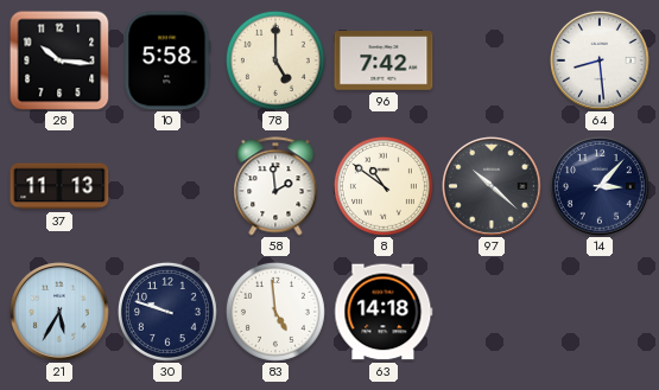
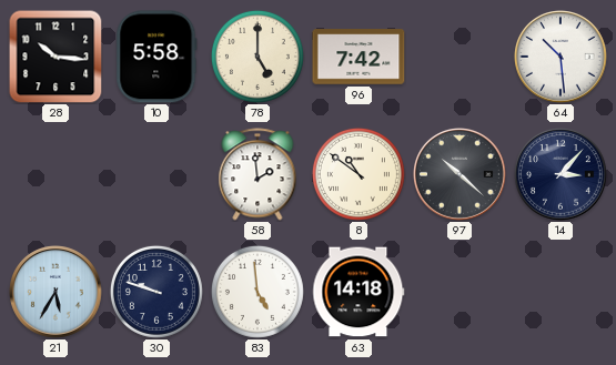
64: 8:29 -> 10:29 (562, 58)
37: 11:13 -> none (59, 186)
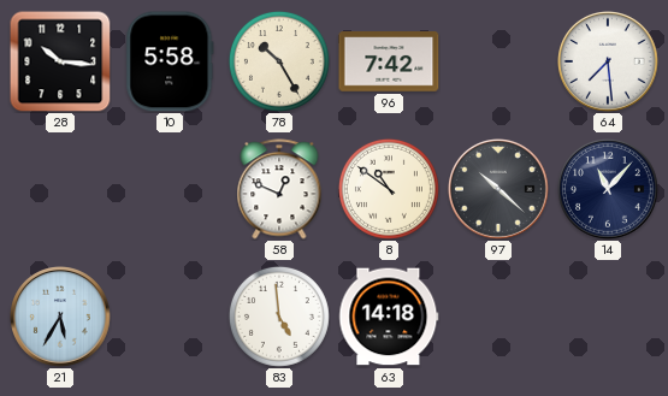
78: 5:00 -> 10:25 (279, 61)
64: 10:29 -> 7:29 (609, 63)
58: 1:59 -> 12:49 (279, 189)
14: 3:07 -> 11:07 (609, 190)
30: 9:48 -> none (156, 292)
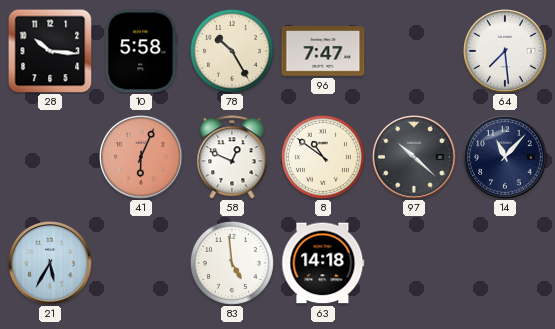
96: 7:42 -> 7:47 (323, 51)
41: none -> 6:04 (142, 158)
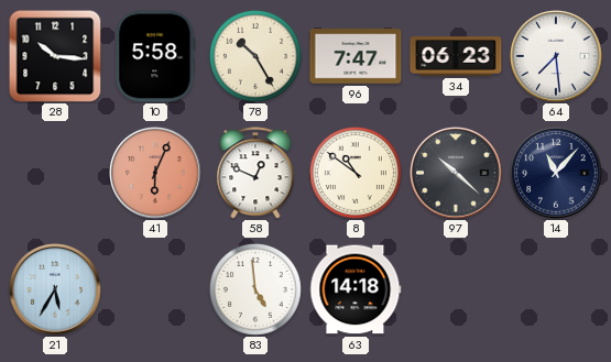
34: none -> 06:23 (456, 56)
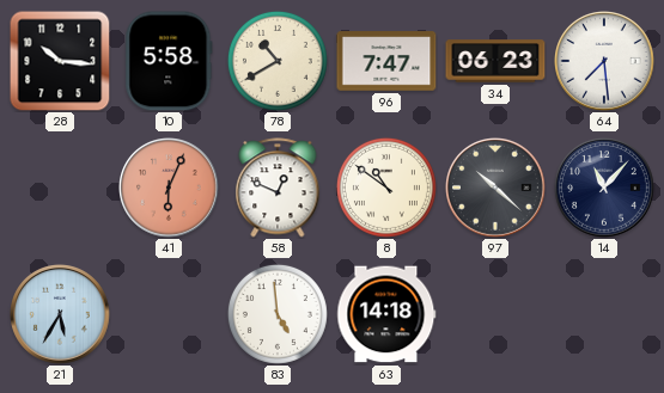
78: 10:25 -> 10:40 (278, 61)
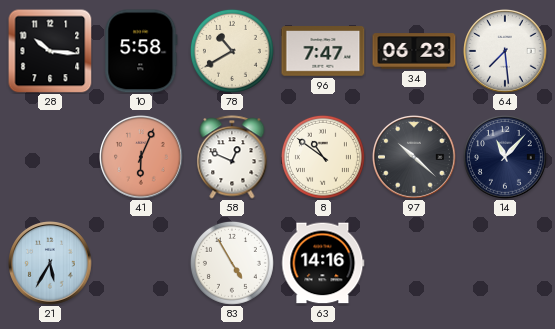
83: 4:59 -> 4:55 (232, 263)
63: 14:18 -> 14:16 (323, 263)
